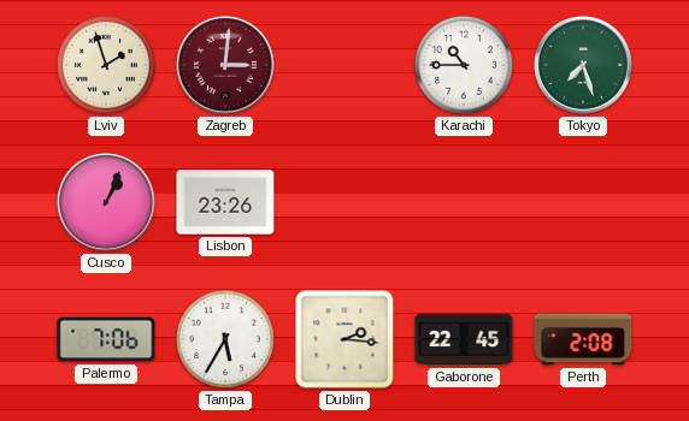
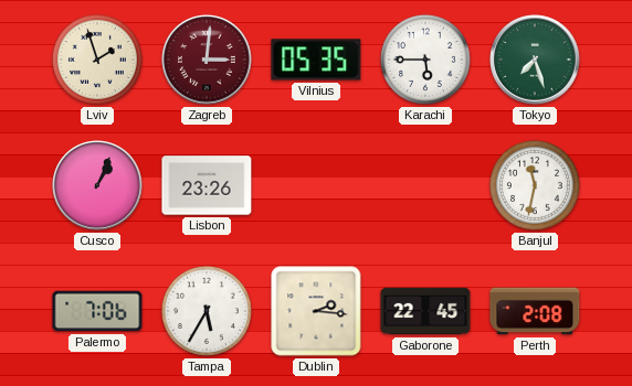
Vilnius: none -> 05:35 (316, 60)
Karachi: 10:45 -> 5:45 (425, 60)
Banjul: none -> 11:32 (535, 185)
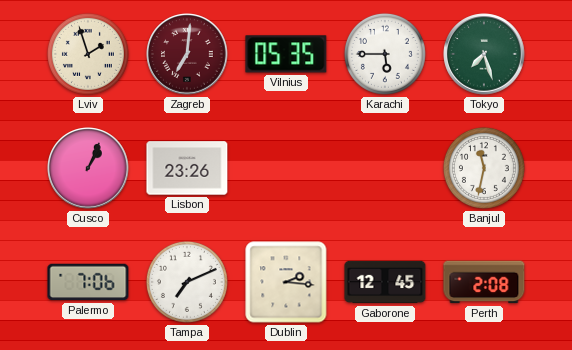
Zagreb: 3:01 -> 7:01 (187, 54)
Tampa: 5:35 -> 7:11 (187, 282)
Gaborone: 22:45 -> 12:45 (385, 282)
